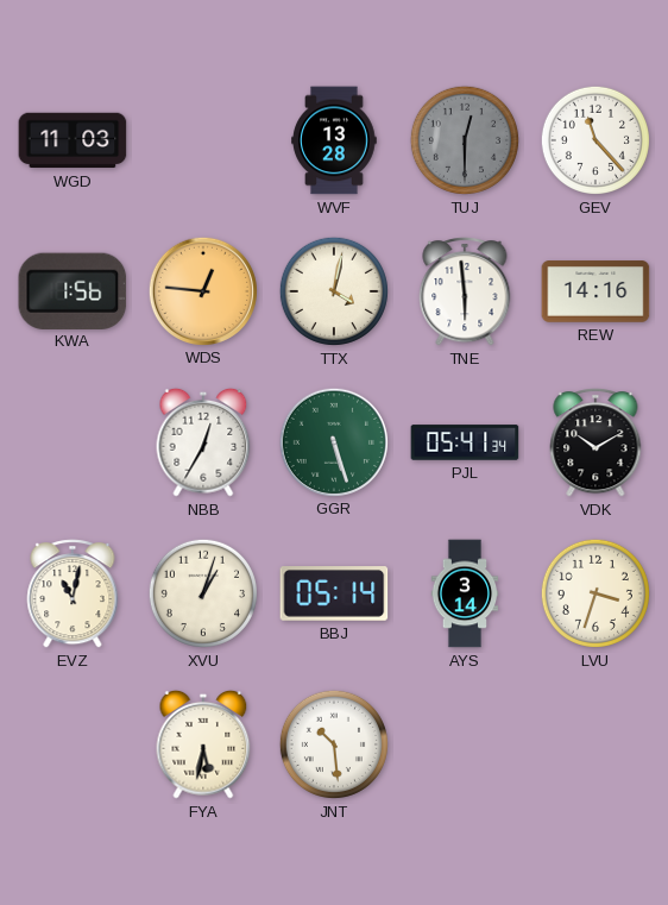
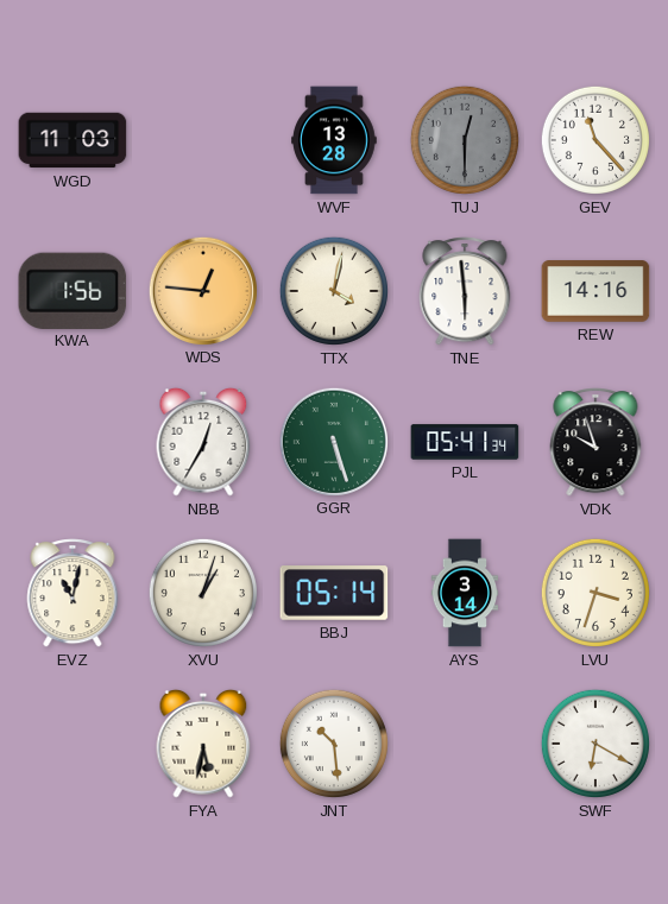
VDK: 10:10 -> 9:57 (595, 442)
SWF: none -> 6:20 (595, 744)
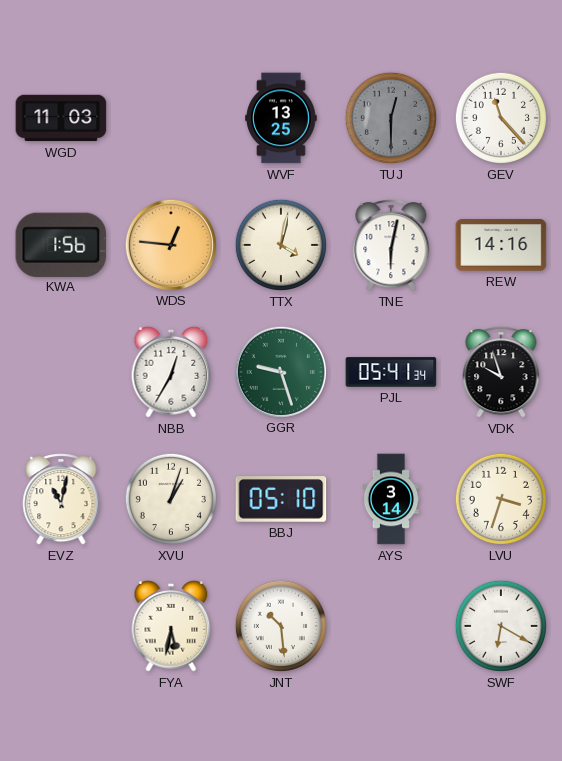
WVF: 13:28 -> 13:25 (281, 118)
TNE: 5:59 -> 6:02 (391, 245)
GGR: 5:27 -> 9:27 (280, 371)
BBJ: 05:14 -> 05:10 (281, 499)
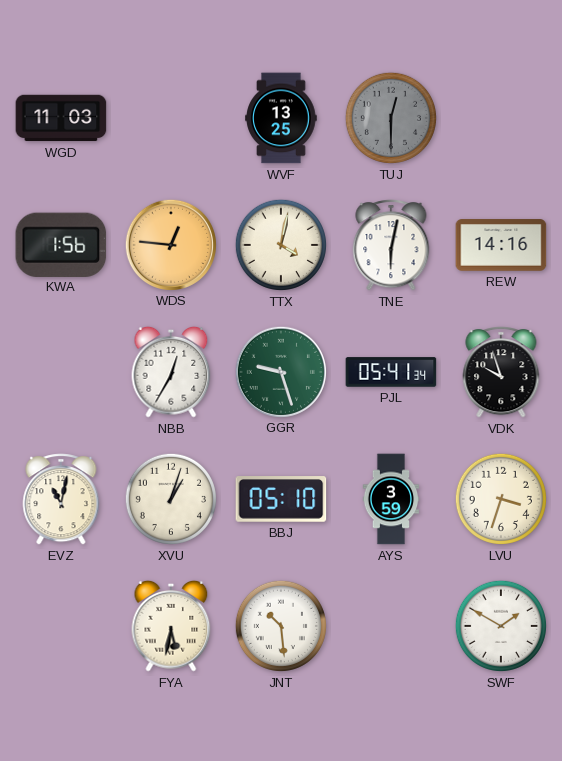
GEV: 11:23 -> none (501, 118)
AYS: 3:14 -> 3:59 (391, 499)
SWF: 6:20 -> 1:50 (501, 626)
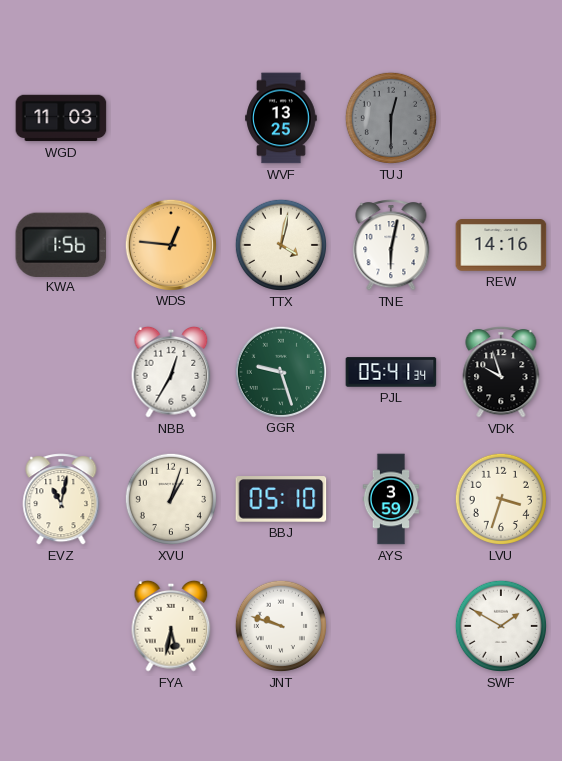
JNT: 10:29 -> 9:48 (281, 626)
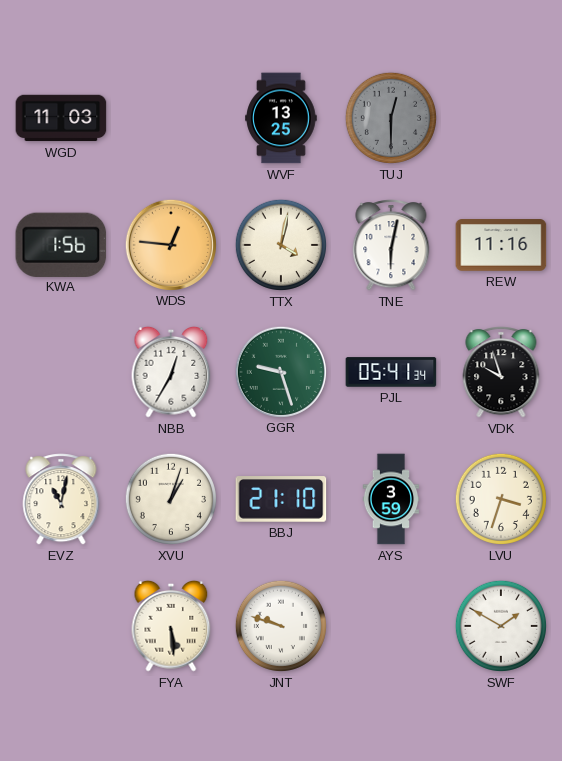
REW: 14:16 -> 11:16 (501, 245)
BBJ: 05:10 -> 21:10 (281, 499)
FYA: 5:32 -> 5:29 (171, 626)
